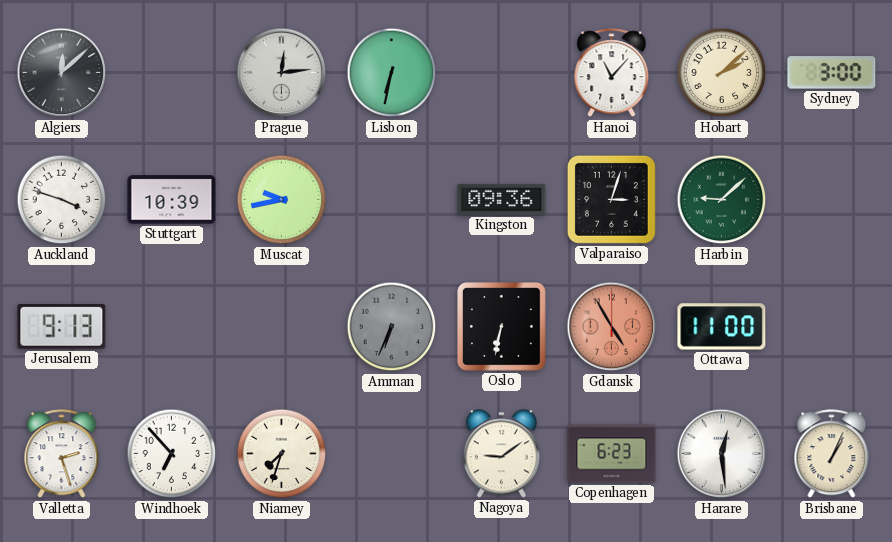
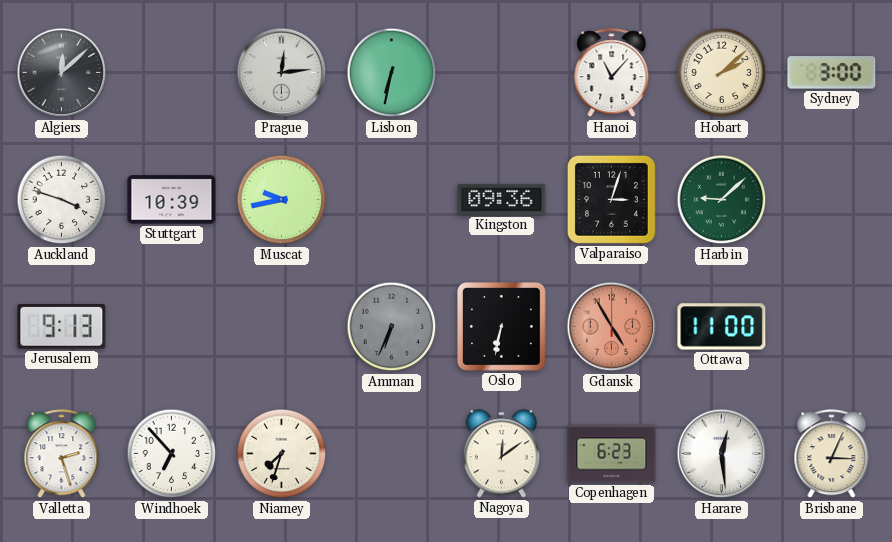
Nagoya: 9:09 -> 12:09 (501, 454)
Brisbane: 1:04 -> 3:04 (832, 454)
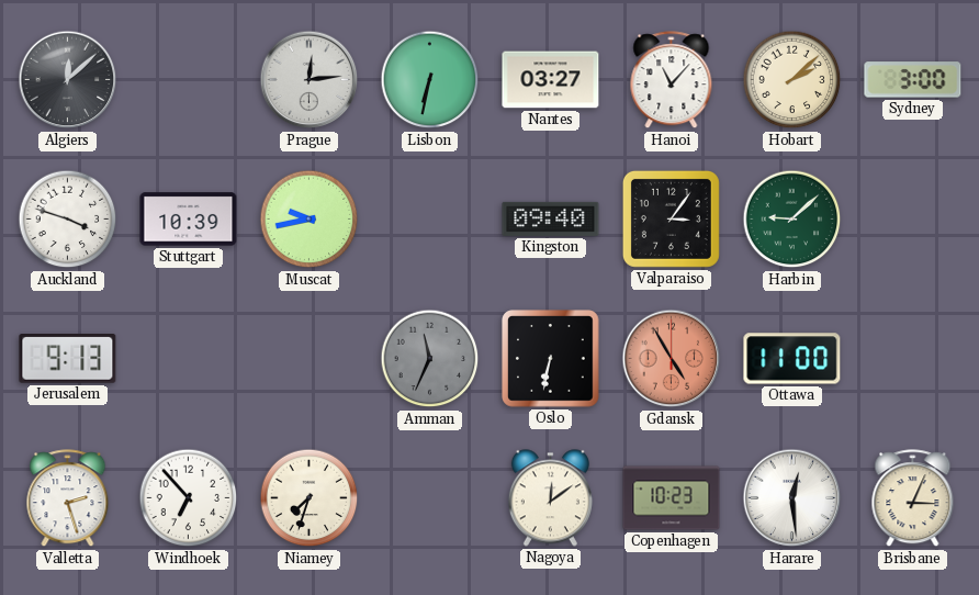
Nantes: none -> 03:27 (551, 80)
Kingston: 09:36 -> 09:40 (551, 218)
Valparaiso: 3:03 -> 3:06 (671, 218)
Amman: 6:34 -> 11:34 (430, 359)
Copenhagen: 6:23 -> 10:23 (672, 498)
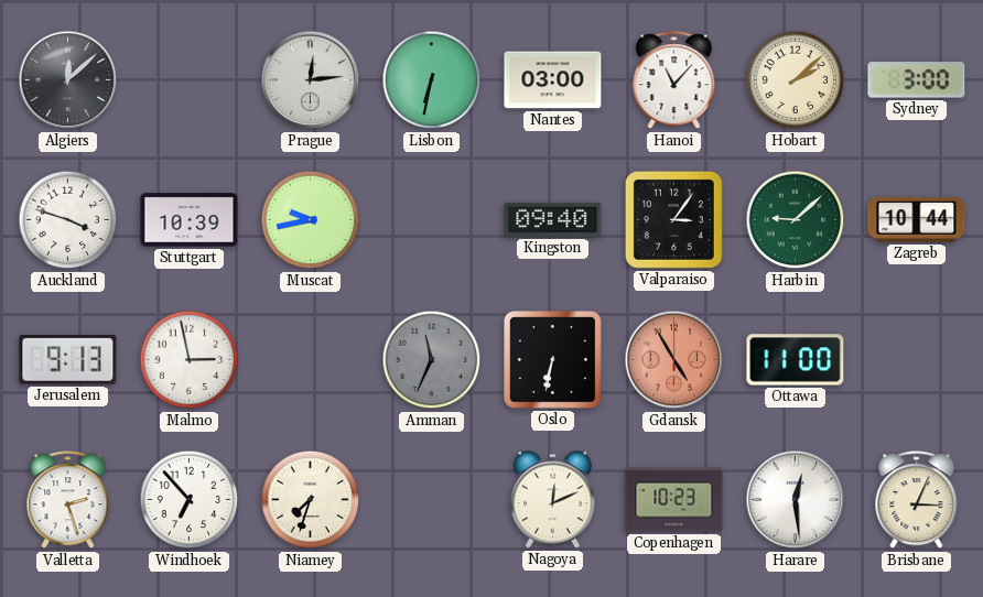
Nantes: 03:27 -> 03:00 (553, 80)
Zagreb: none -> 10:44 (917, 220)
Malmo: none -> 2:58 (190, 360)
Nagoya: 12:09 -> 12:11 (552, 500)
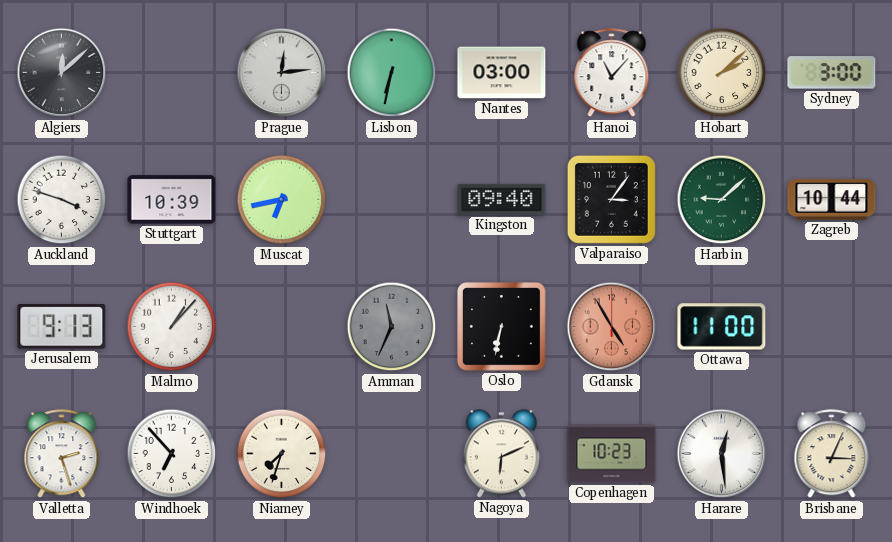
Muscat: 9:43 -> 6:43 (282, 200)
Malmo: 2:58 -> 1:07 (172, 327)
Nagoya: 12:11 -> 6:11 (501, 454)
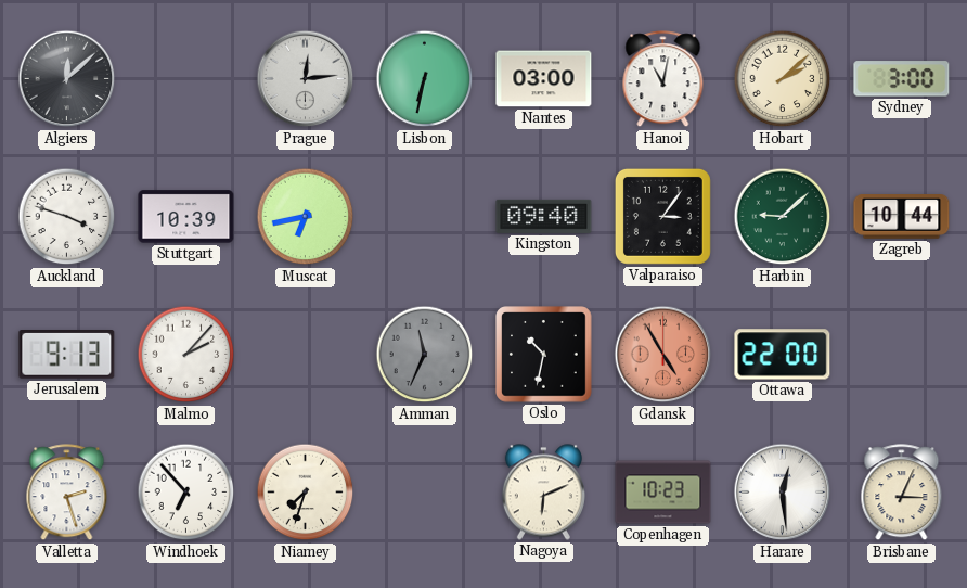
Hanoi: 11:07 -> 11:02 (663, 79)
Malmo: 1:07 -> 2:07 (186, 355)
Oslo: 6:32 -> 10:32 (544, 355)
Ottawa: 11:00 -> 22:00 (783, 355)
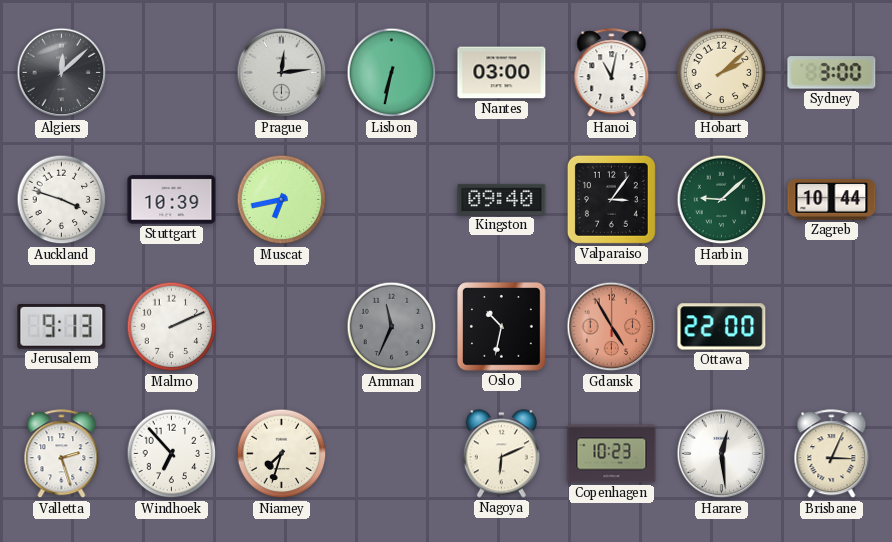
Malmo: 2:07 -> 2:11 (172, 327)
